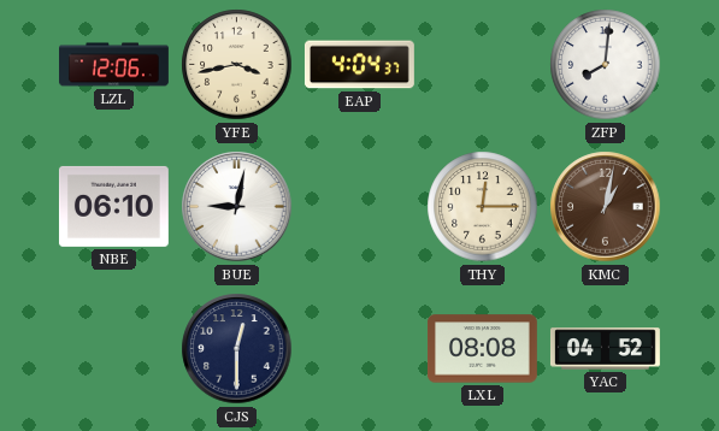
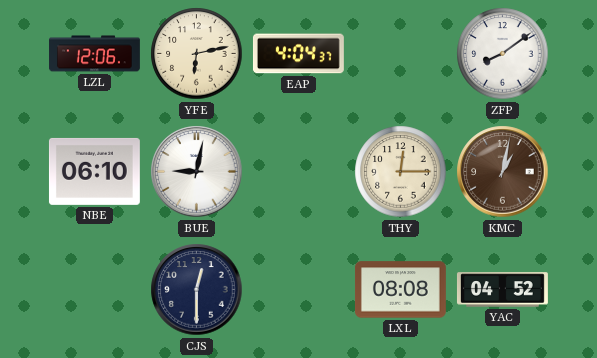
YFE: 3:43 -> 6:13 (197, 54)
ZFP: 8:01 -> 8:09 (503, 54)
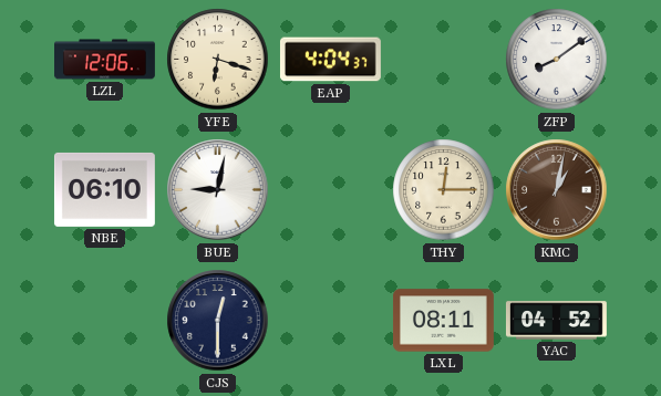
YFE: 6:13 -> 6:18 (218, 60)
LXL: 08:08 -> 08:11 (443, 321)
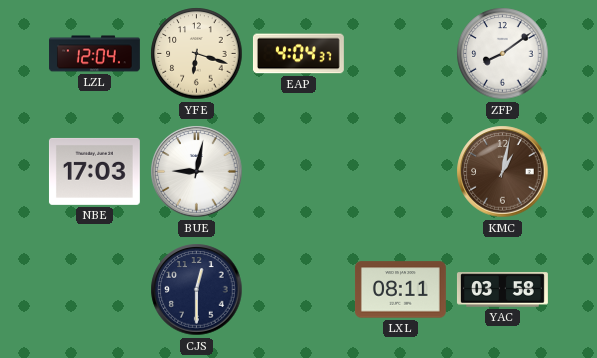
LZL: 12:06 -> 12:04 (95, 54)
NBE: 06:10 -> 17:03 (94, 171)
THY: 12:15 -> none (444, 190)
YAC: 04:52 -> 03:58 (502, 290)
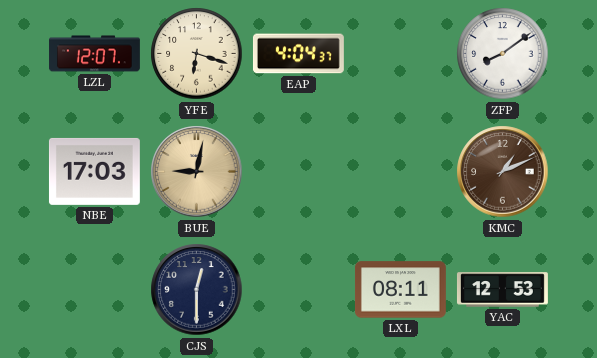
LZL: 12:04 -> 12:07 (95, 54)
BUE dial: white -> champagne (197, 172)
KMC: 1:02 -> 1:11 (503, 172)
YAC: 03:58 -> 12:53 (502, 290)
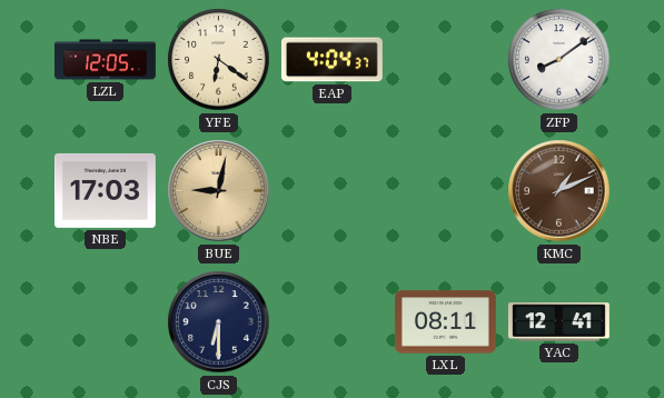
LZL: 12:07 -> 12:05 (106, 60)
YFE: 6:18 -> 6:21 (219, 60)
CJS: 12:30 -> 6:30 (219, 322)
YAC: 12:53 -> 12:41 (558, 322)
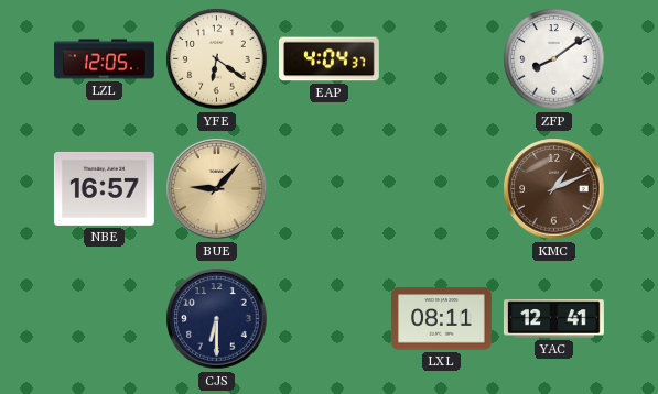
NBE: 17:03 -> 16:57 (104, 188)
BUE: 9:02 -> 9:07 (217, 189)
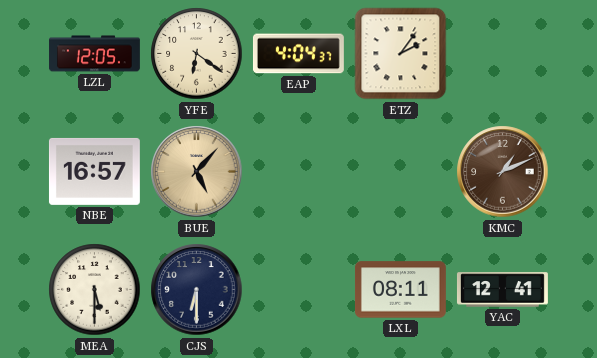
ETZ: none -> 2:06 (401, 54)
ZFP: 8:09 -> none (554, 59)
BUE: 9:07 -> 5:07 (197, 172)
MEA: none -> 5:30 (95, 290)
